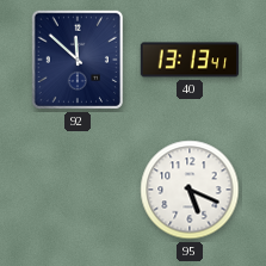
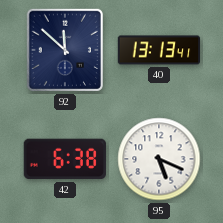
42: none -> 6:38 (65, 159)
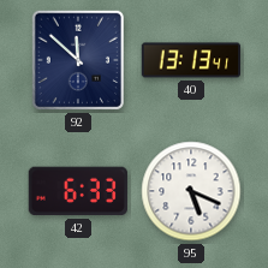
42: 6:38 -> 6:33 (78, 191)
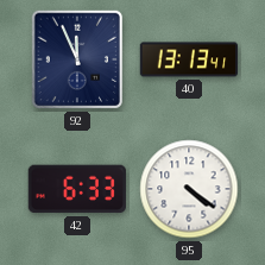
92: 11:52 -> 11:56 (77, 59)
95: 5:19 -> 4:21 (189, 189)
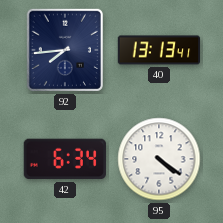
92: 11:56 -> 7:44 (65, 50)
42: 6:33 -> 6:34 (65, 159)
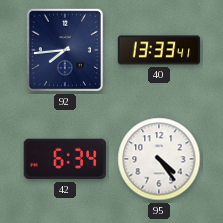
40: 13:13 -> 13:33 (159, 50)
95: 4:21 -> 4:24 (159, 159)
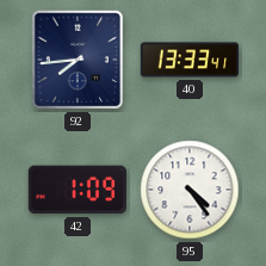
42: 6:34 -> 1:09 (78, 190)
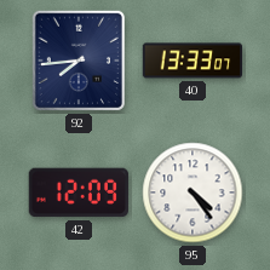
40: 13:33:41 -> 13:33:07 (193, 61)
42: 1:09 -> 12:09 (79, 193)
